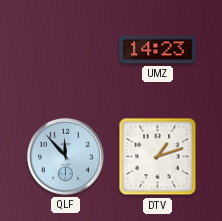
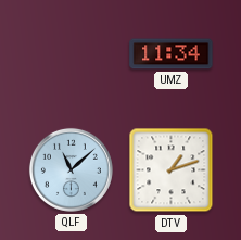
UMZ: 14:23 -> 11:34 (172, 54)
QLF: 11:53 -> 11:08 (71, 169)
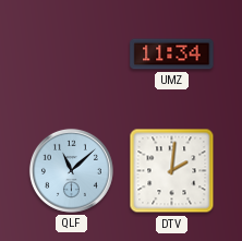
DTV: 1:12 -> 2:01 (172, 171)
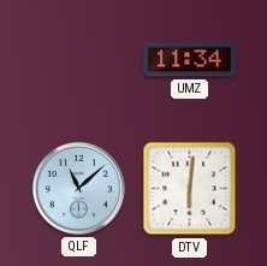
DTV: 2:01 -> 6:01 (190, 189)
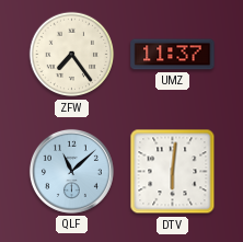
ZFW: none -> 7:24 (72, 55)
UMZ: 11:34 -> 11:37 (173, 55)
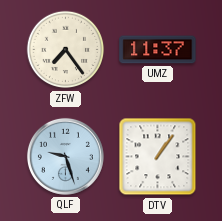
QLF: 11:08 -> 9:27 (65, 156)
DTV: 6:01 -> 1:06 (158, 157)
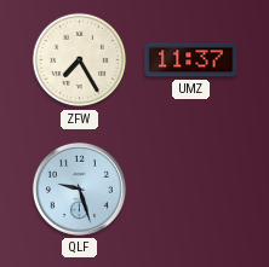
ZFW: 7:24 -> 7:25 (80, 60)
DTV: 1:06 -> none (158, 157)
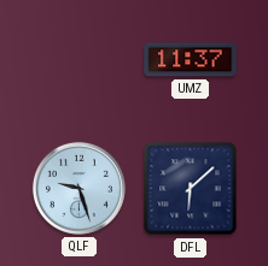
ZFW: 7:25 -> none (80, 60)
DFL: none -> 6:08 (191, 189)
